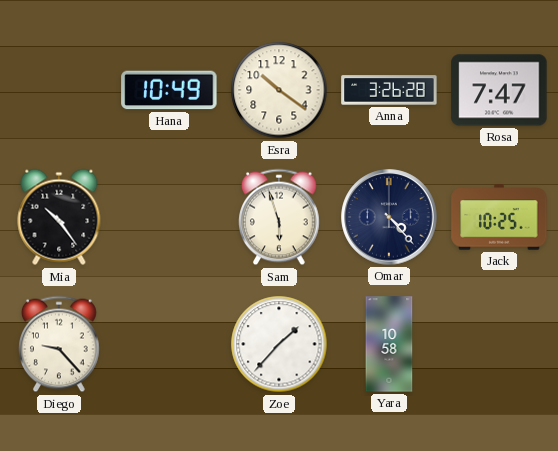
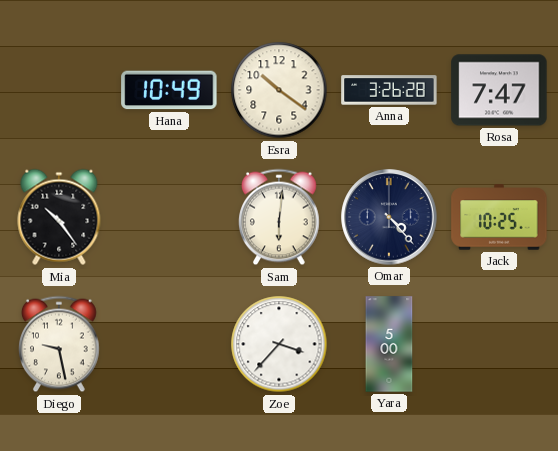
Sam: 5:57 -> 6:01 (280, 217)
Diego: 9:23 -> 9:28 (60, 344)
Zoe: 1:37 -> 3:37 (279, 344)
Yara: 10:58 -> 5:00 (389, 344)
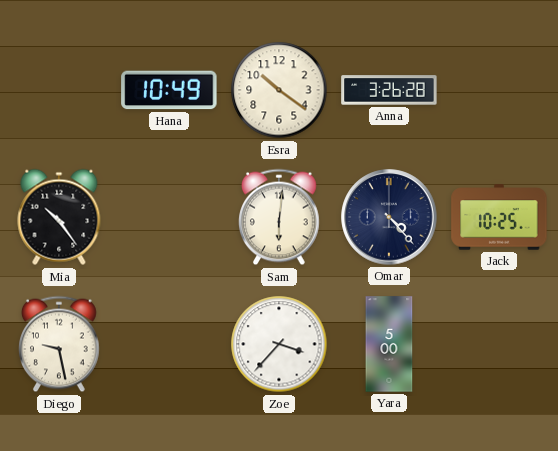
Rosa: 7:47 -> none (499, 90)
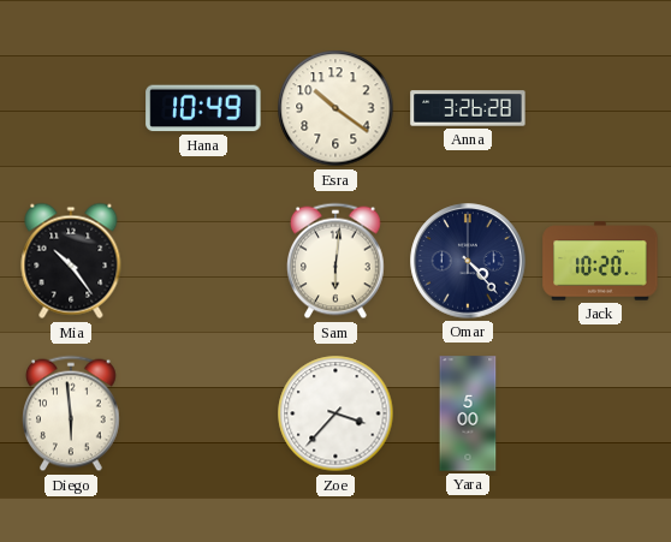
Jack: 10:25 -> 10:20 (600, 261)
Diego: 9:28 -> 5:59 (72, 413)
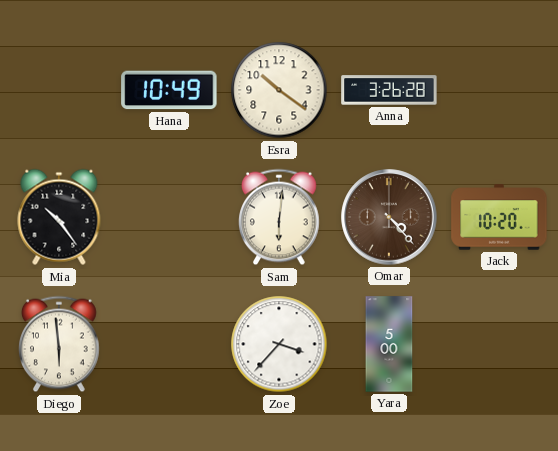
Omar dial: navy -> brown (389, 217)
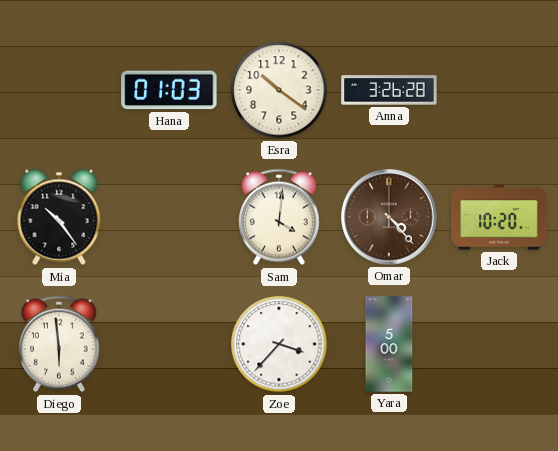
Hana: 10:49 -> 01:03 (169, 90)
Sam: 6:01 -> 4:01 (280, 217)
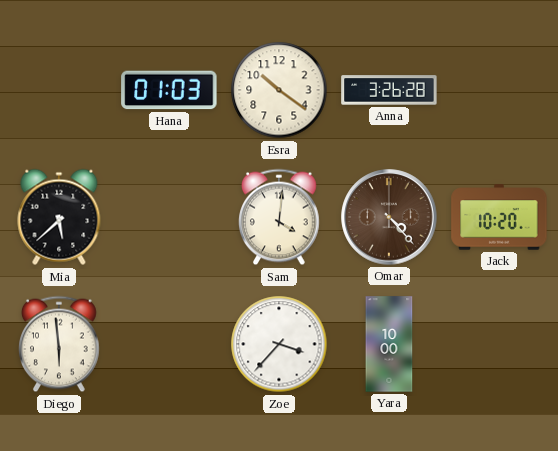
Mia: 10:24 -> 5:38 (59, 217)
Yara: 5:00 -> 10:00 (389, 344)
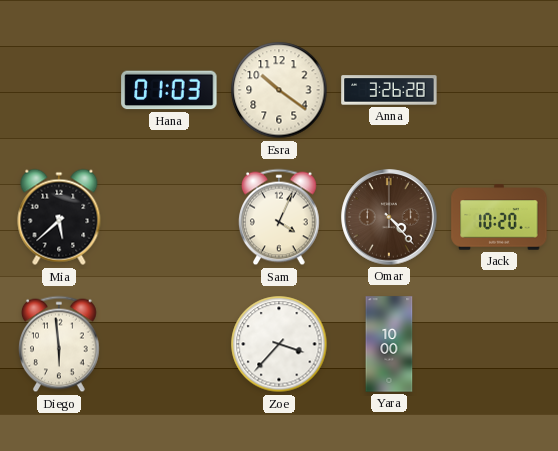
Sam: 4:01 -> 4:04 (280, 217)
